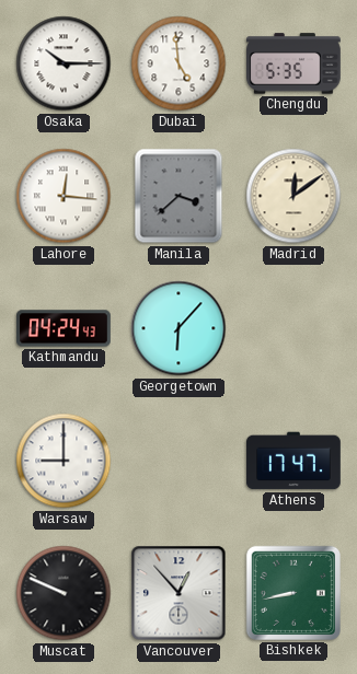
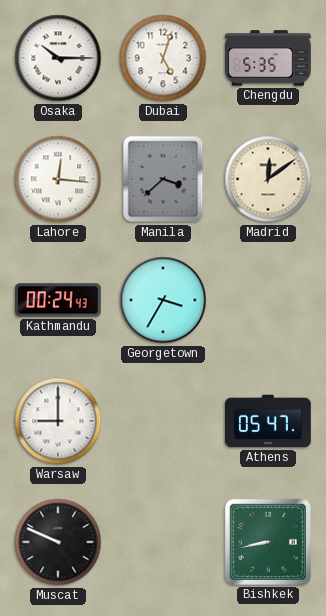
Dubai: 4:59 -> 5:03 (163, 58)
Kathmandu: 04:24 -> 00:24 (58, 300)
Georgetown: 6:07 -> 3:35 (163, 300)
Athens: 17:47 -> 05:47 (268, 421)
Vancouver: 12:53 -> none (178, 593)
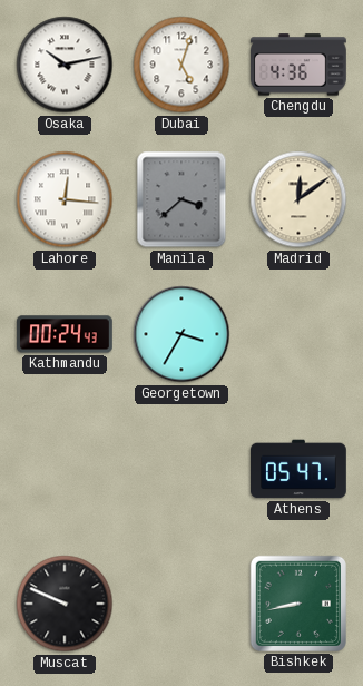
Osaka: 10:15 -> 10:13 (65, 65)
Chengdu: 5:35 -> 4:36 (300, 65)
Warsaw: 9:00 -> none (58, 421)
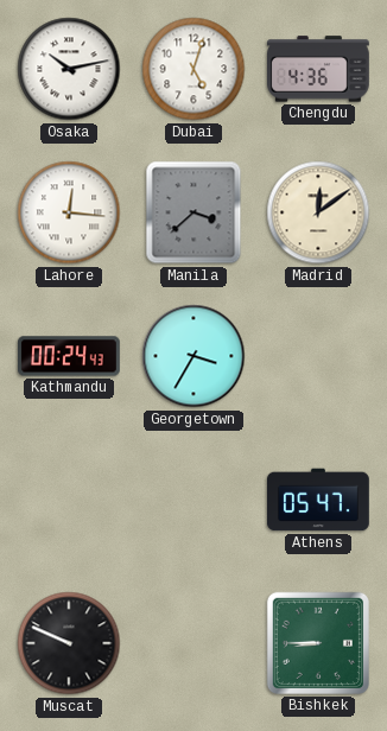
Bishkek: 8:43 -> 8:45 (318, 643)
